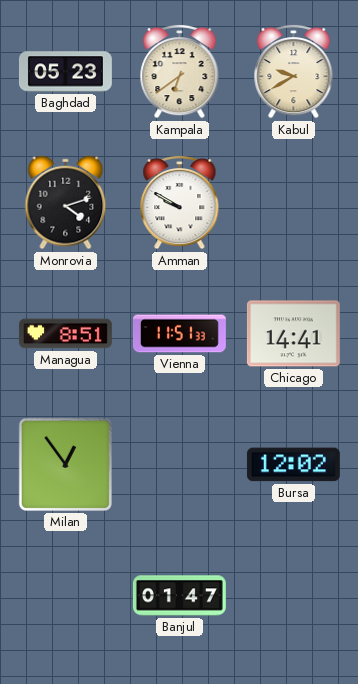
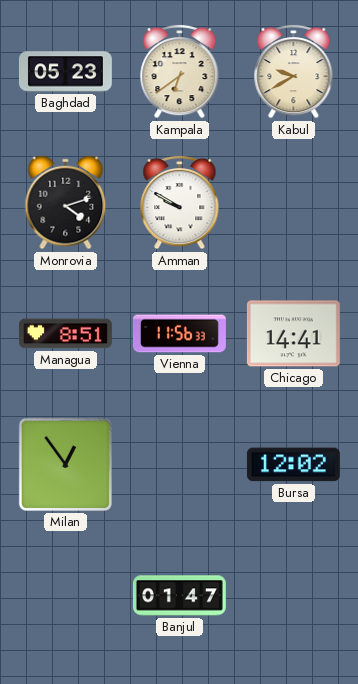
Vienna: 11:51 -> 11:56 (179, 334)
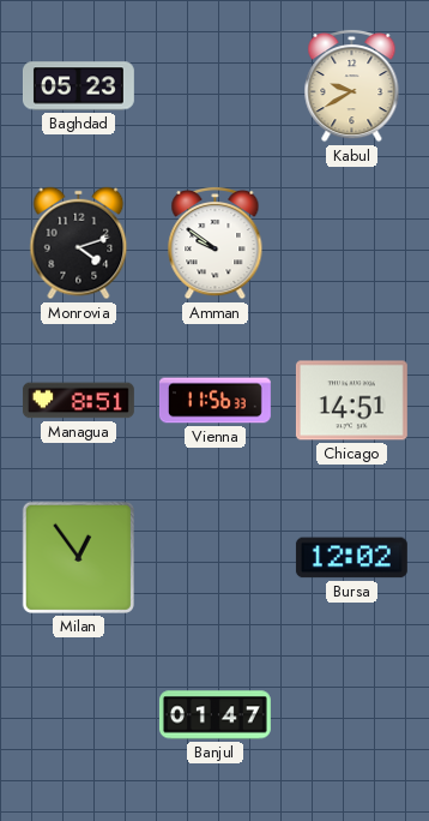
Kampala: 6:39 -> none (180, 71)
Amman: 9:50 -> 9:51 (216, 242)
Chicago: 14:41 -> 14:51 (351, 401)
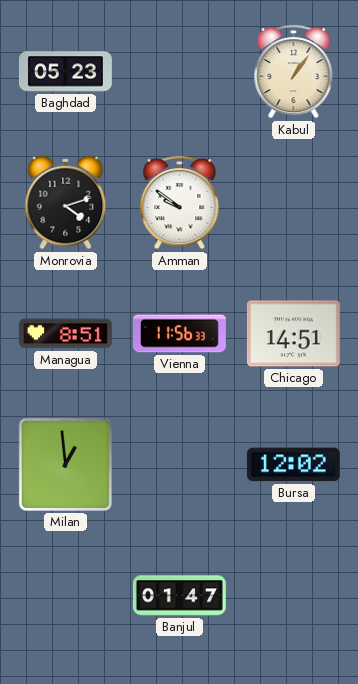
Kabul: 9:40 -> 1:06 (294, 71)
Milan: 12:54 -> 12:59 (65, 464)
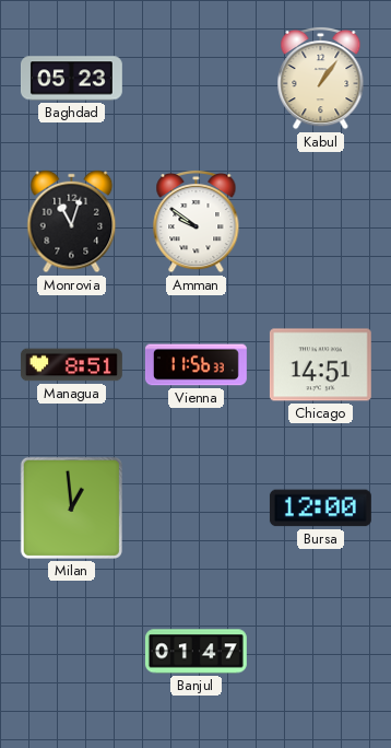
Monrovia: 4:12 -> 11:03 (72, 222)
Bursa: 12:02 -> 12:00 (320, 509)
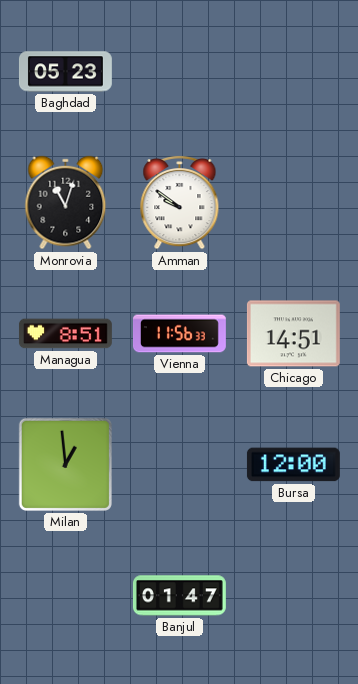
Kabul: 1:06 -> none (321, 78)
